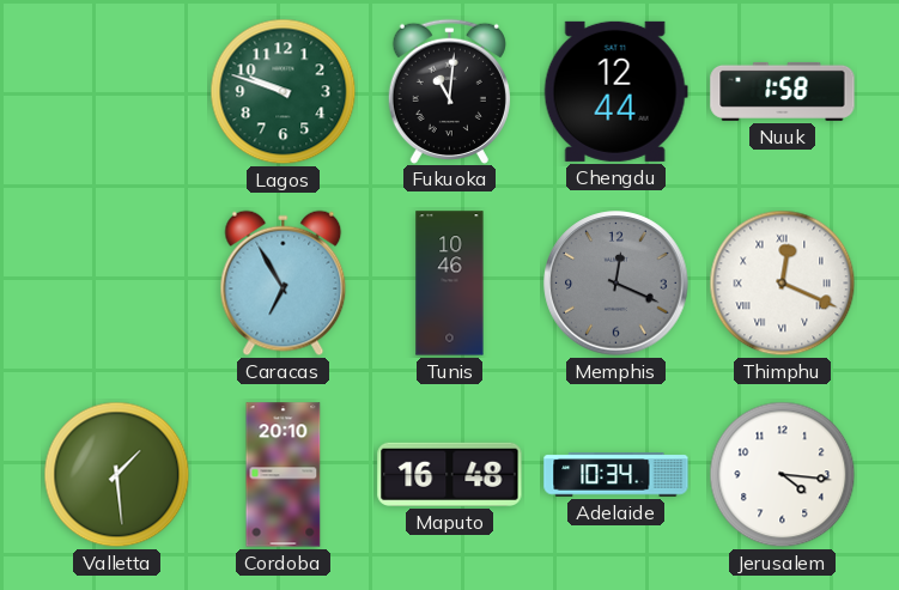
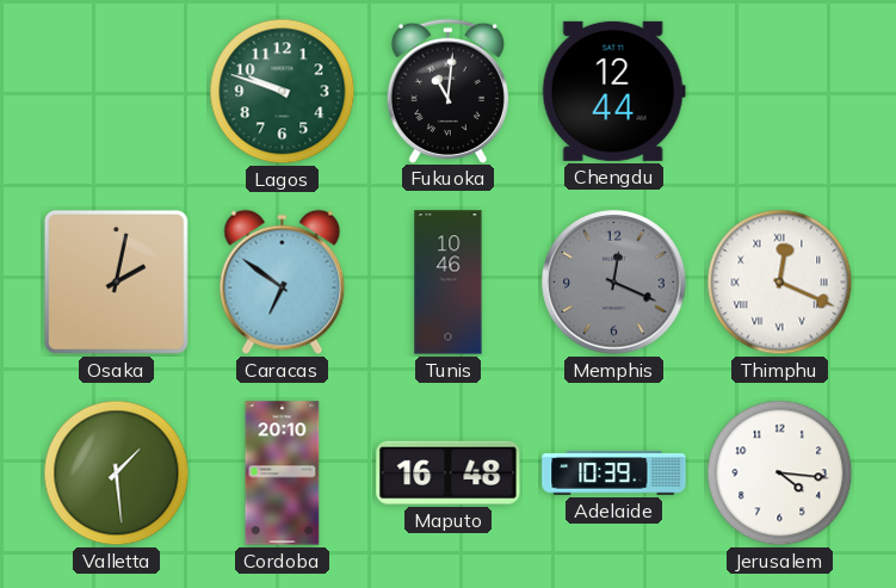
Nuuk: 1:58 -> none (783, 91)
Osaka: none -> 2:02 (116, 281)
Caracas: 6:55 -> 6:51 (283, 283)
Adelaide: 10:34 -> 10:39 (614, 474)
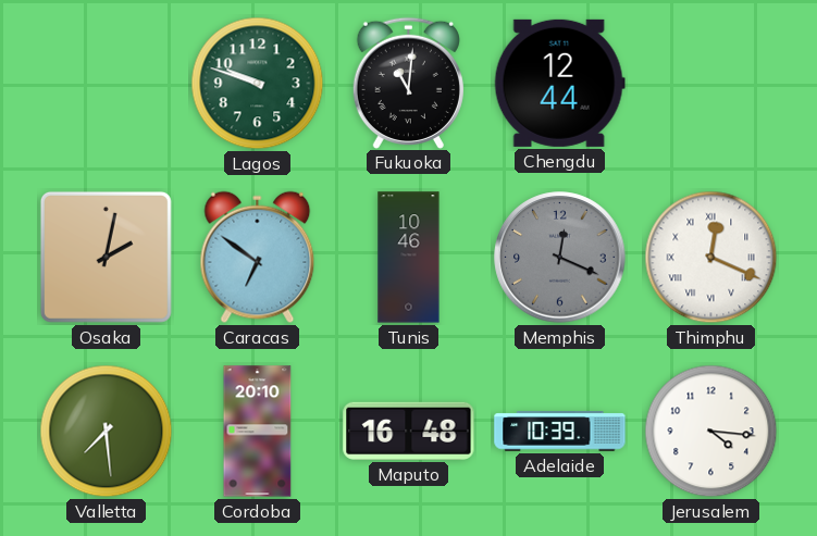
Valletta: 1:29 -> 7:29 (107, 432)
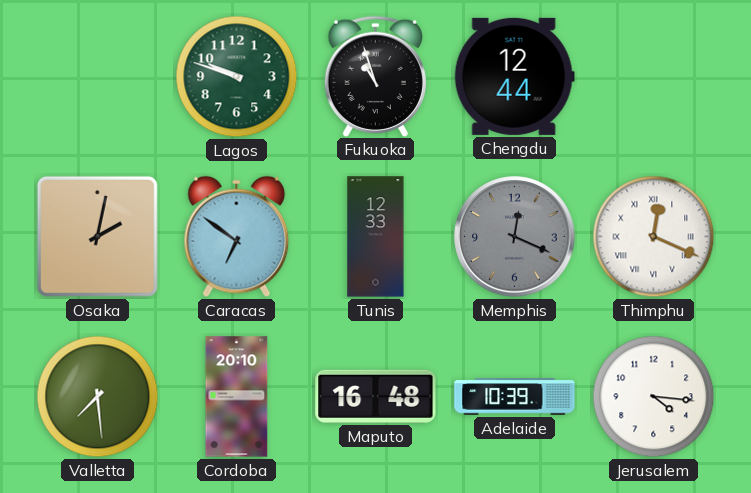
Fukuoka: 11:01 -> 10:57 (375, 76)
Tunis: 10:46 -> 12:33 (376, 237)
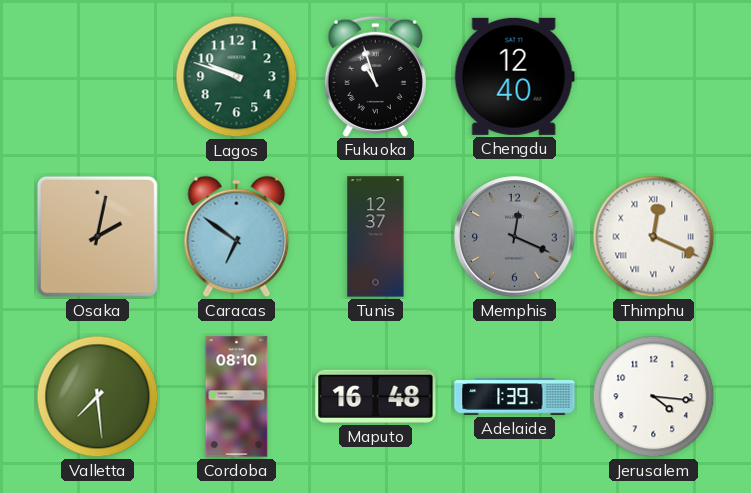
Chengdu: 12:44 -> 12:40 (514, 76)
Tunis: 12:33 -> 12:37 (376, 237)
Cordoba: 20:10 -> 08:10 (237, 397)
Adelaide: 10:39 -> 1:39 (515, 397)
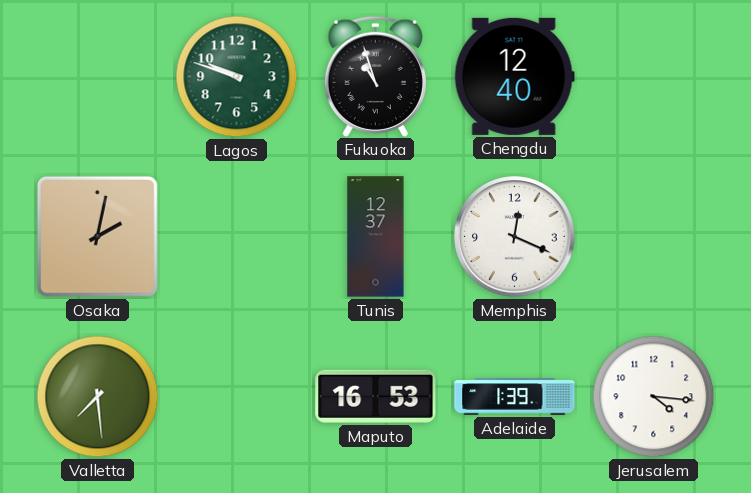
Caracas: 6:51 -> none (237, 237)
Memphis dial: grey -> white (515, 237)
Thimphu: 12:19 -> none (654, 237)
Cordoba: 08:10 -> none (237, 397)
Maputo: 16:48 -> 16:53 (376, 396)
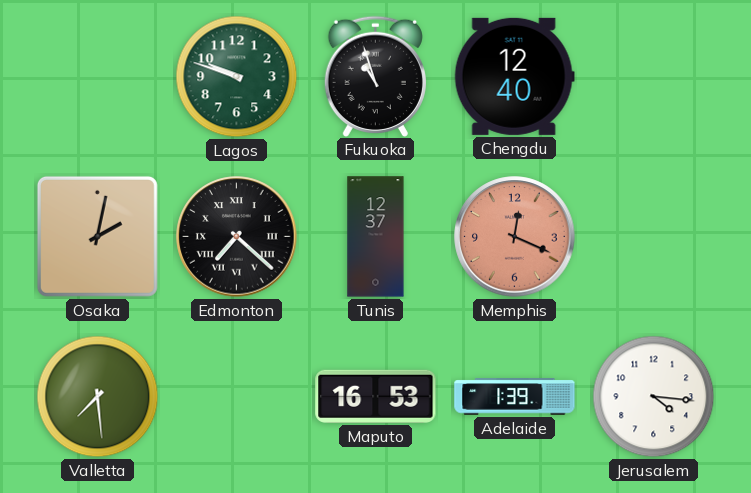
Edmonton: none -> 7:22 (237, 237)
Memphis dial: white -> salmon (515, 237)
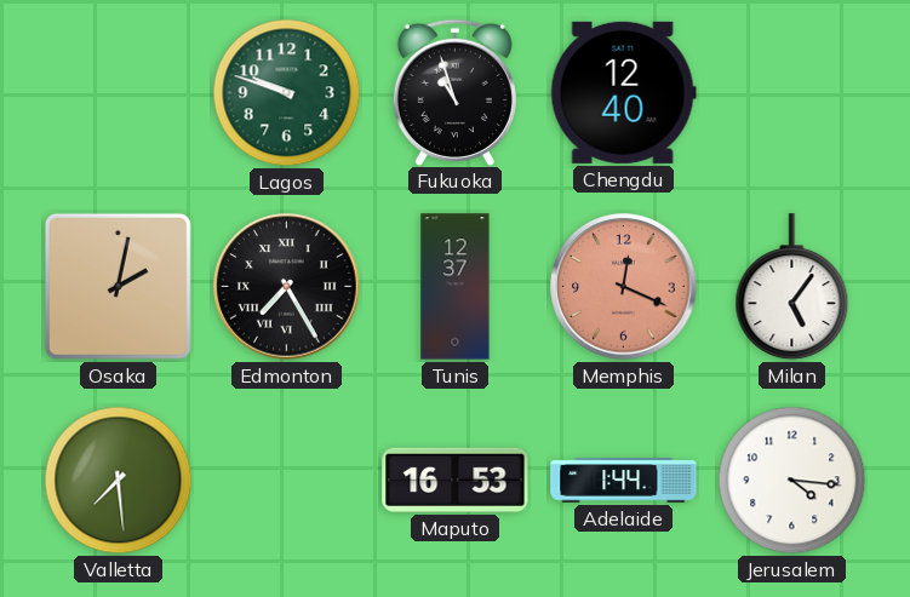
Edmonton: 7:22 -> 7:25 (287, 287)
Milan: none -> 5:06 (792, 287)
Adelaide: 1:39 -> 1:44 (624, 481)
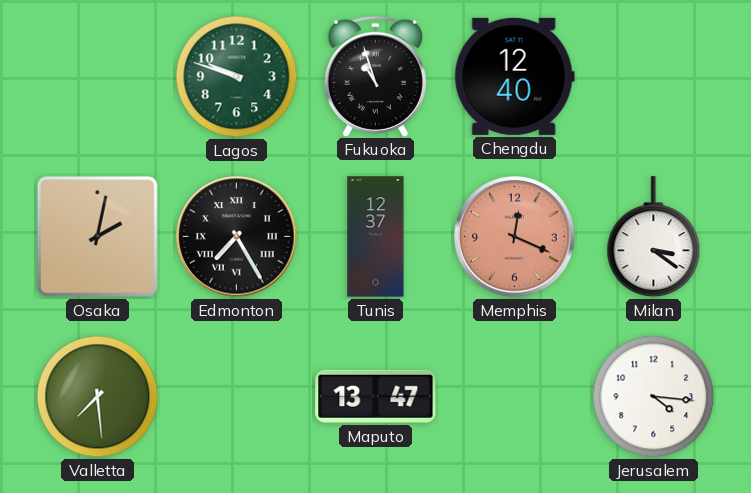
Milan: 5:06 -> 3:21 (654, 237)
Maputo: 16:53 -> 13:47 (376, 396)
Adelaide: 1:44 -> none (624, 481)
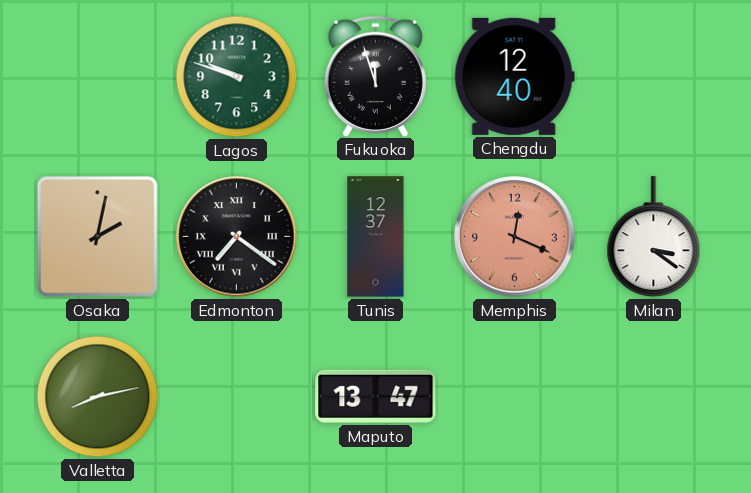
Fukuoka: 10:57 -> 11:57 (375, 76)
Edmonton: 7:25 -> 7:21 (237, 237)
Valletta: 7:29 -> 8:13 (98, 397)
Jerusalem: 4:16 -> none (654, 397)
